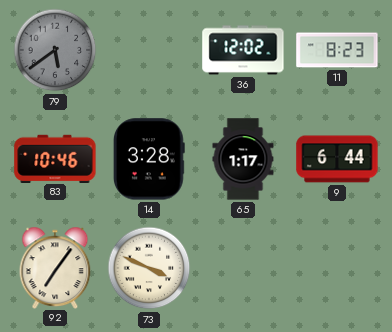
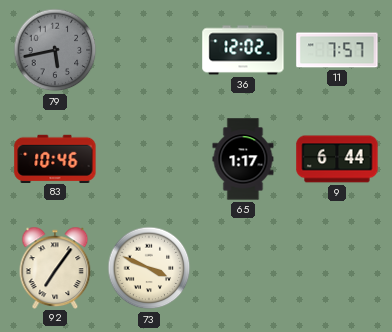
79: 5:39 -> 5:43 (55, 50)
11: 8:23 -> 7:57 (337, 50)
14: 3:28 -> none (149, 159)
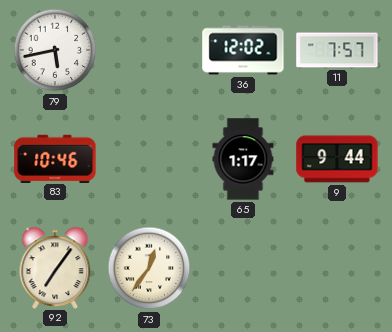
79 dial: grey -> white (55, 50)
9: 6:44 -> 9:44 (337, 159)
73: 3:49 -> 12:36 (149, 268)
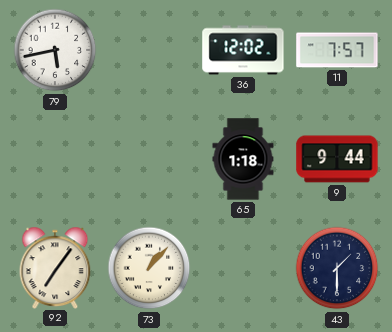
83: 10:46 -> none (55, 158)
65: 1:17 -> 1:18 (243, 159)
73: 12:36 -> 1:07 (149, 268)
43: none -> 1:30 (337, 268)
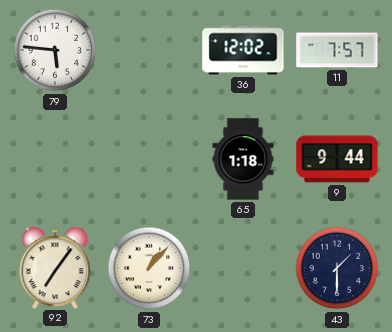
79: 5:43 -> 5:46 (55, 50)
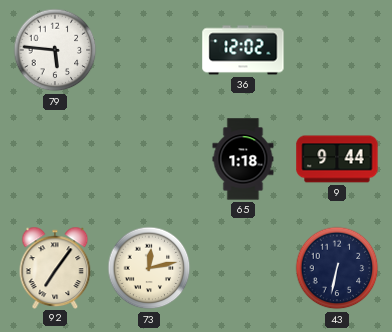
11: 7:57 -> none (337, 50)
73: 1:07 -> 12:13 (149, 268)
43: 1:30 -> 6:32 (337, 268)
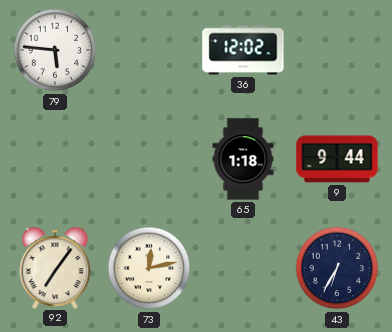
43: 6:32 -> 6:35 (337, 268)
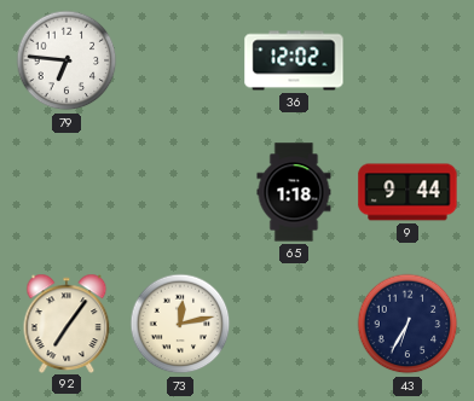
79: 5:46 -> 6:46 (67, 60)
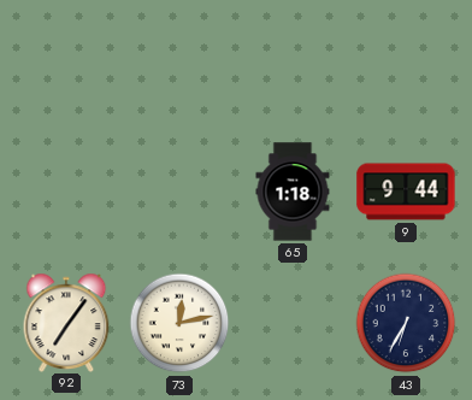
79: 6:46 -> none (67, 60)
36: 12:02 -> none (294, 60)
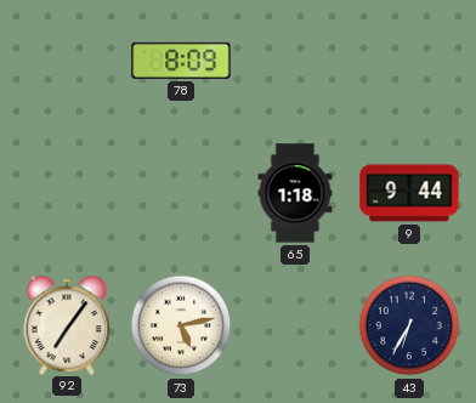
78: none -> 8:09 (181, 61)
73: 12:13 -> 5:13 (181, 325)
